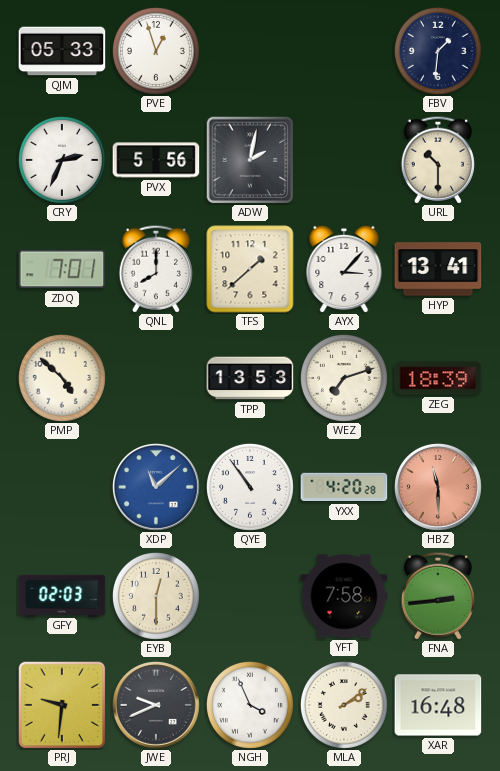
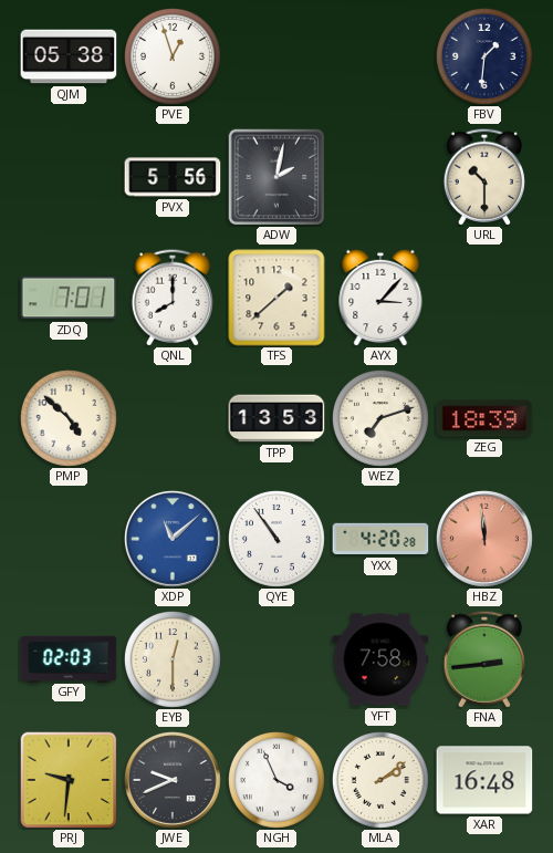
QJM: 05:33 -> 05:38 (69, 56)
CRY: 2:34 -> none (62, 160)
HYP: 13:41 -> none (438, 269)
HBZ: 11:30 -> 11:59 (484, 539)
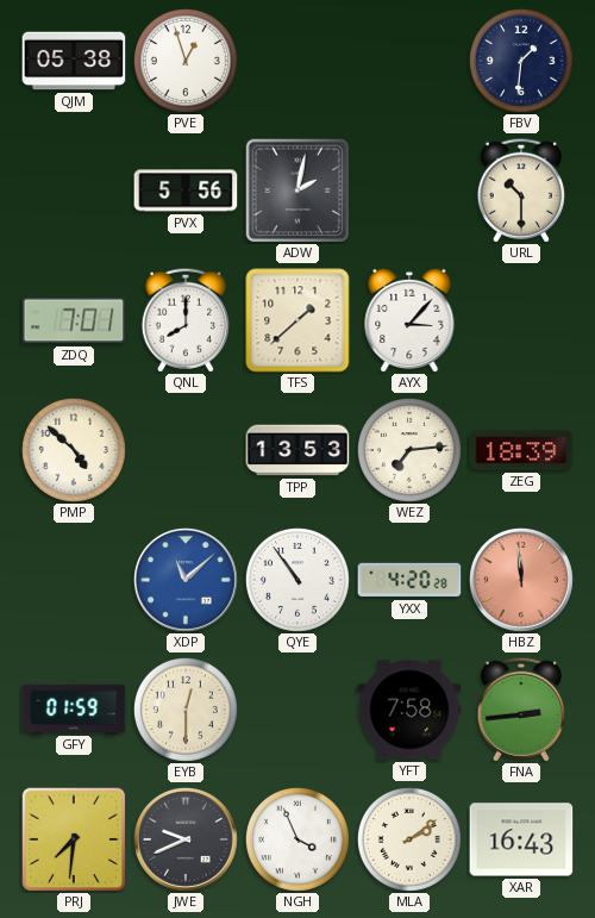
WEZ: 7:12 -> 7:14 (409, 450)
GFY: 02:03 -> 01:59 (74, 708)
PRJ: 9:31 -> 7:31 (74, 839)
XAR: 16:48 -> 16:43 (521, 839)
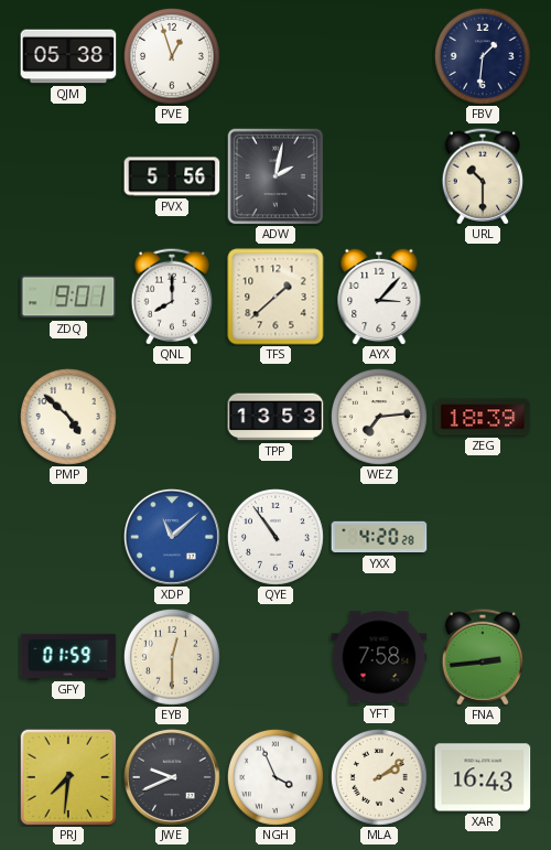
ZDQ: 7:01 -> 9:01 (68, 297)
HBZ: 11:59 -> none (521, 580)
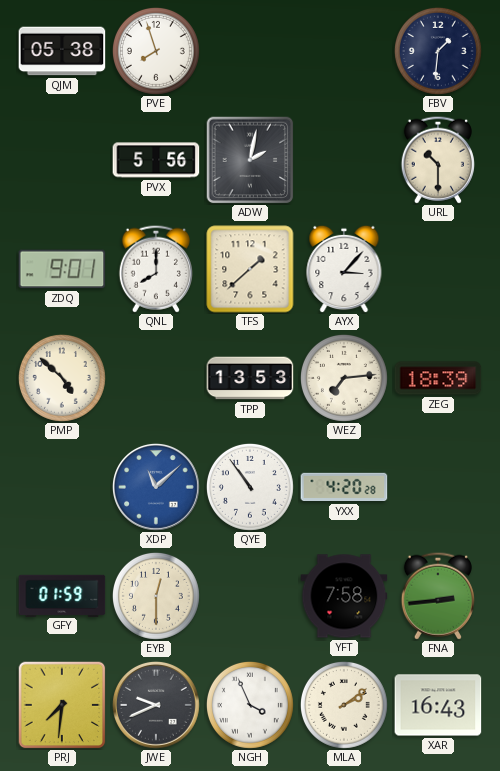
PVE: 12:57 -> 7:57 (156, 51)
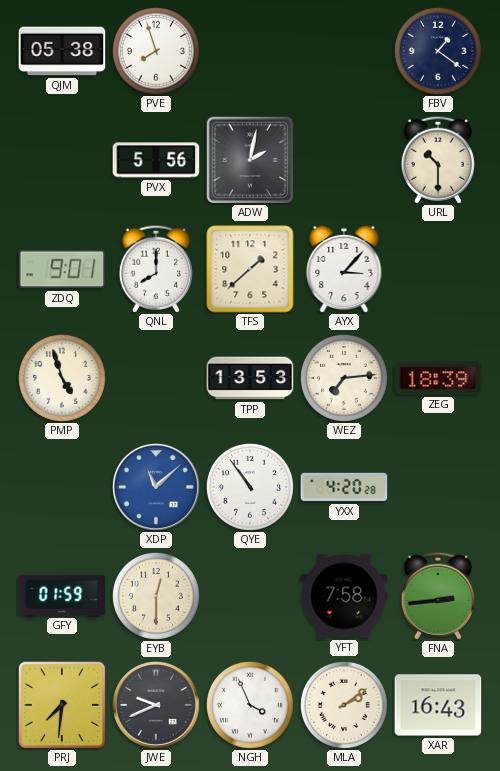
FBV: 1:31 -> 1:21 (438, 51)
PMP: 4:52 -> 4:57 (62, 378)
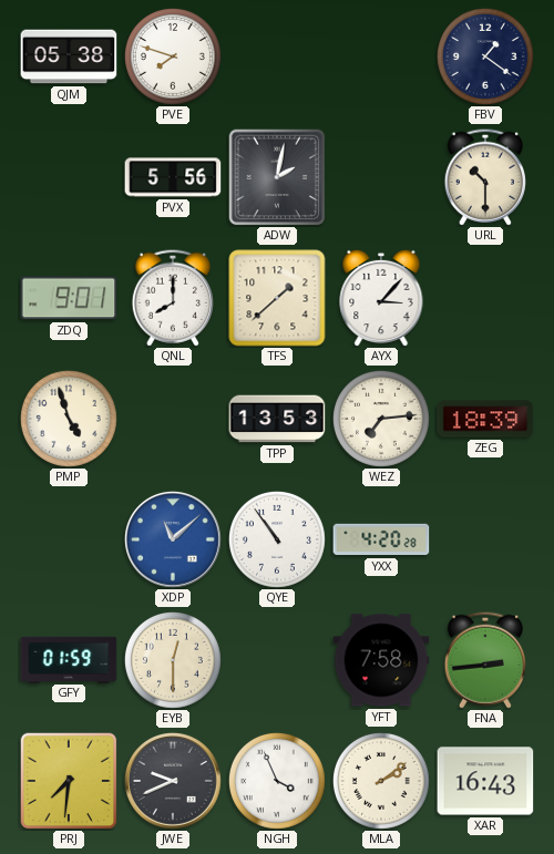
PVE: 7:57 -> 7:48 (173, 56)
